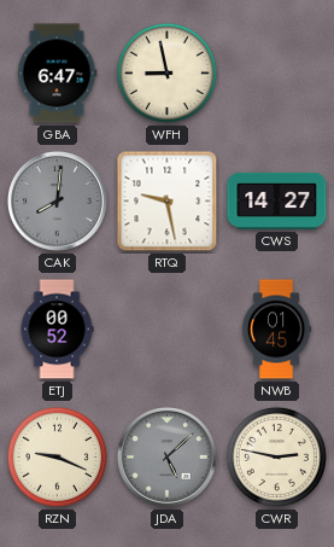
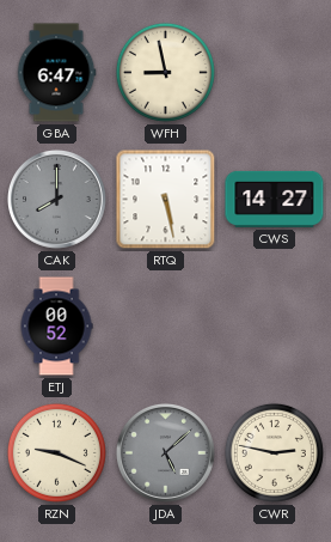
CAK: 8:01 -> 8:00 (56, 199)
RTQ: 9:28 -> 5:28 (166, 200)
NWB: 01:45 -> none (276, 330)
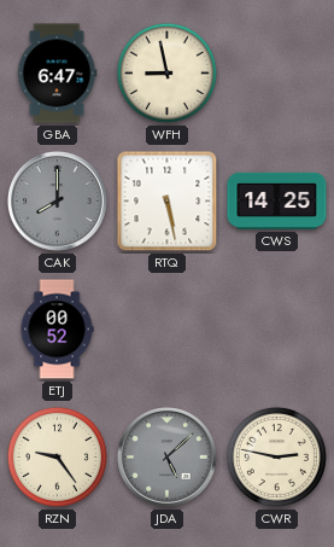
CWS: 14:27 -> 14:25 (277, 200)
RZN: 9:19 -> 9:24 (57, 456)
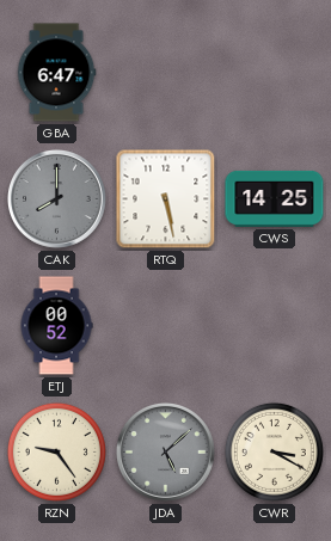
WFH: 8:58 -> none (166, 72)
CWR: 2:47 -> 3:20 (274, 451)
